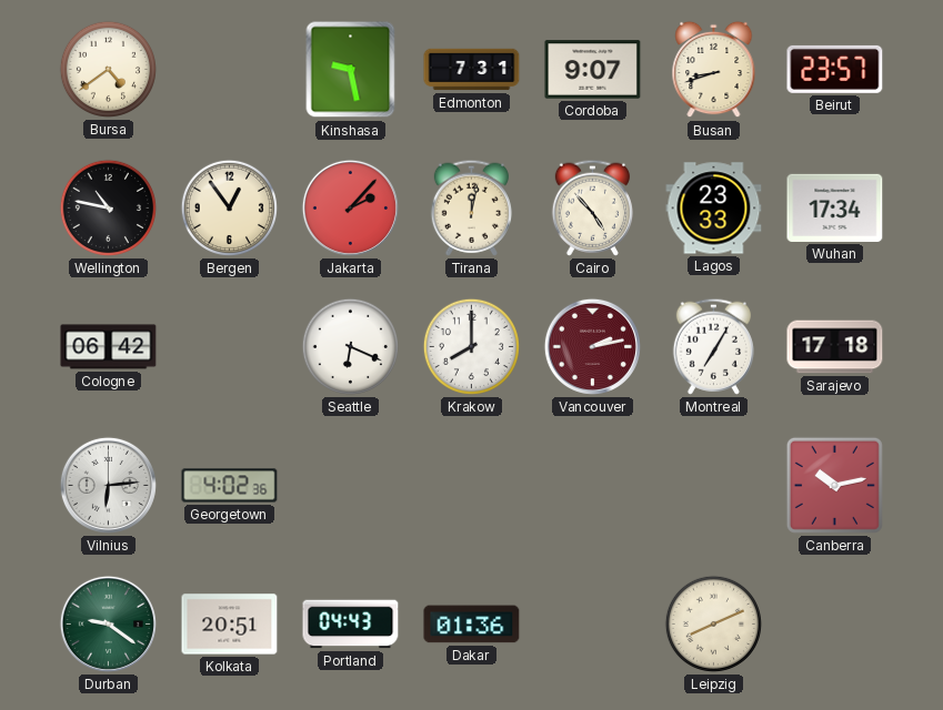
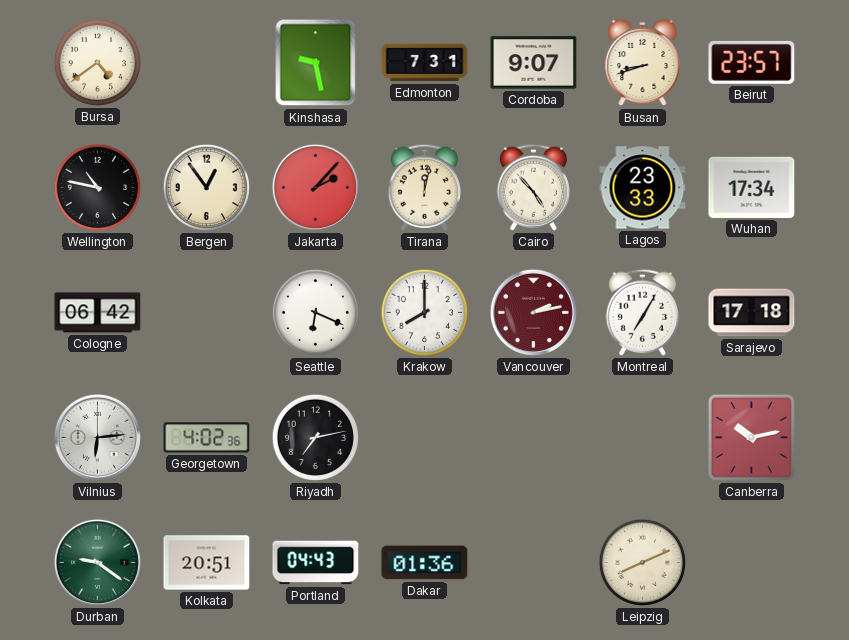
Riyadh: none -> 7:13 (315, 437)
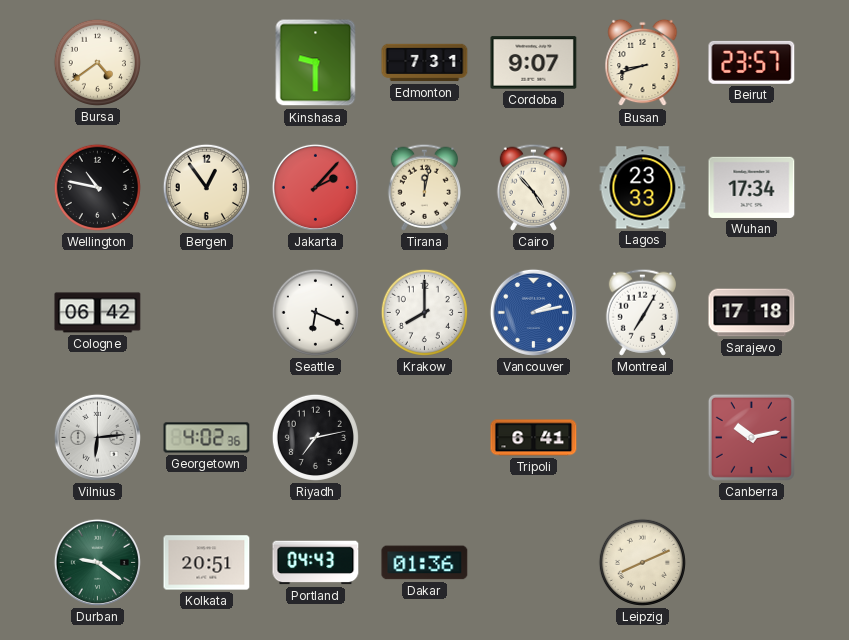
Kinshasa: 9:28 -> 9:30 (316, 63)
Vancouver dial: burgundy -> blue (533, 312)
Tripoli: none -> 6:41 (534, 438)
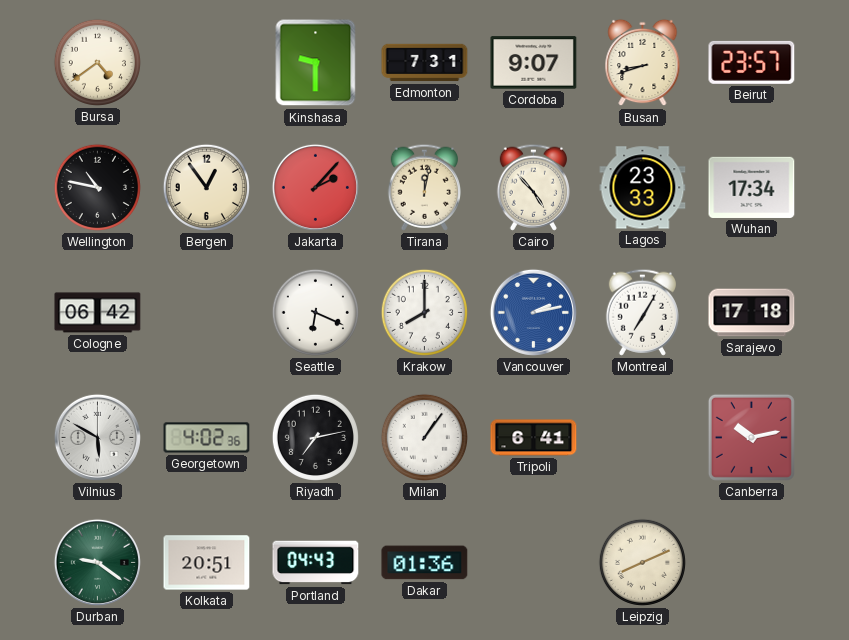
Vilnius: 6:14 -> 5:50 (97, 437)
Milan: none -> 1:06 (424, 437)
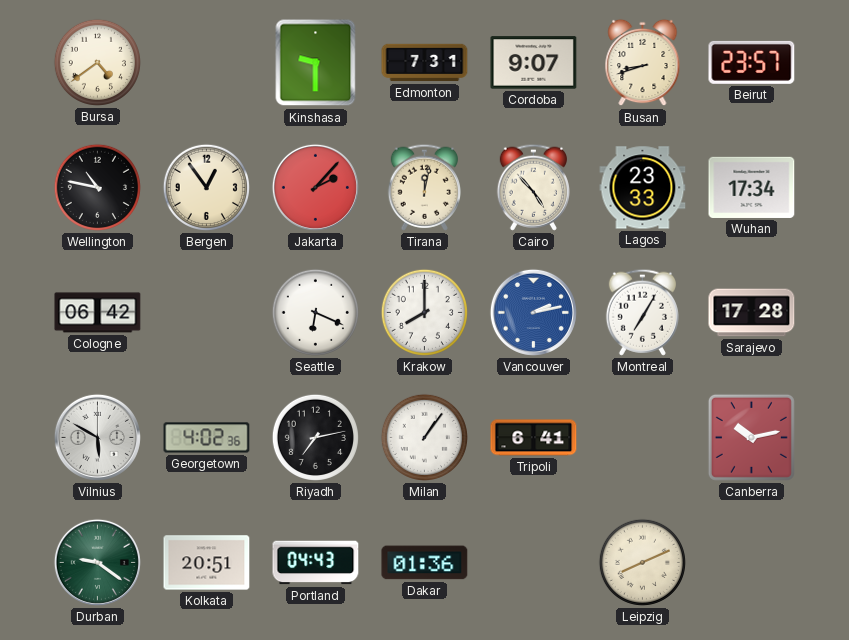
Sarajevo: 17:18 -> 17:28 (752, 313)
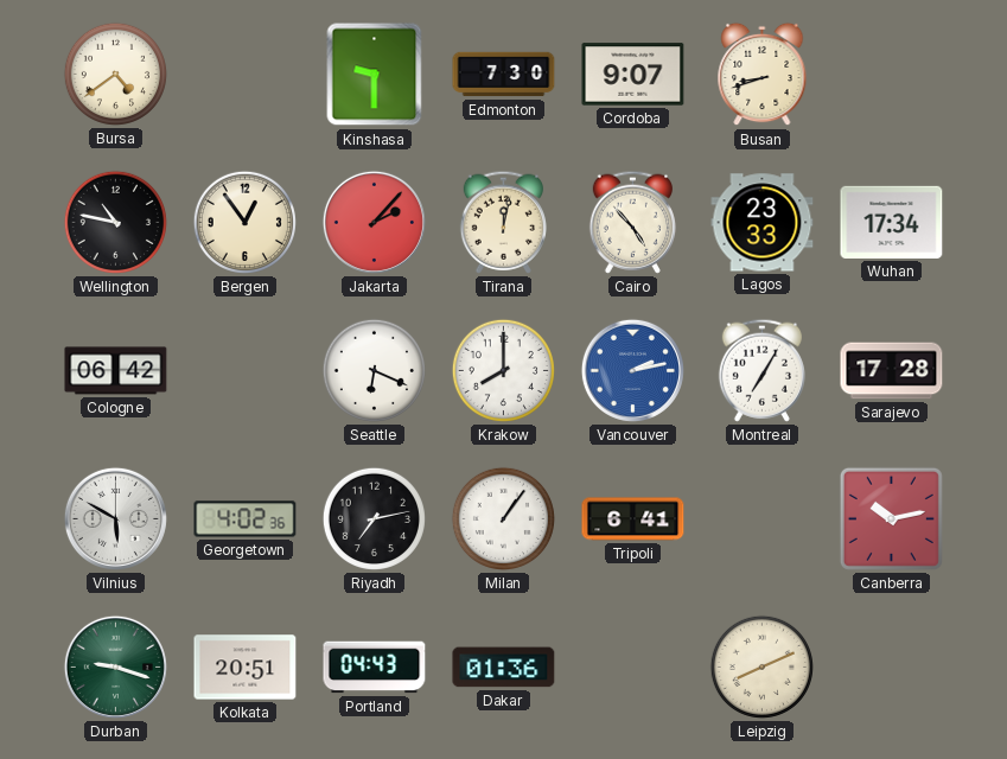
Edmonton: 7:31 -> 7:30 (504, 75)
Beirut: 23:57 -> none (752, 62)
Durban: 9:21 -> 9:18 (115, 666)
